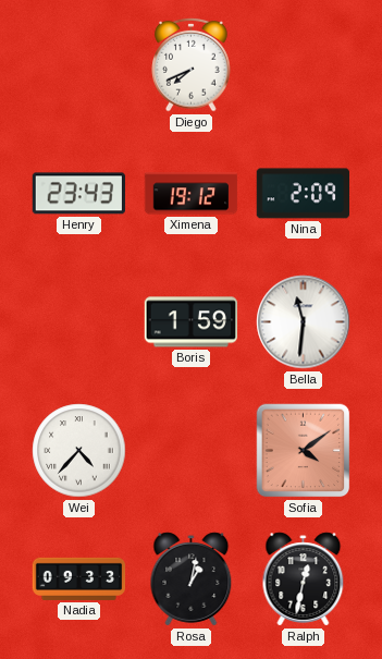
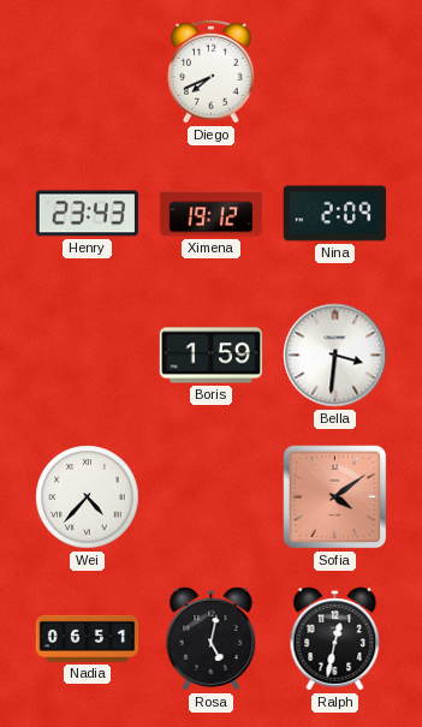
Bella: 11:31 -> 3:31 (335, 356)
Nadia: 09:33 -> 06:51 (88, 638)
Rosa: 1:02 -> 5:02 (212, 639)
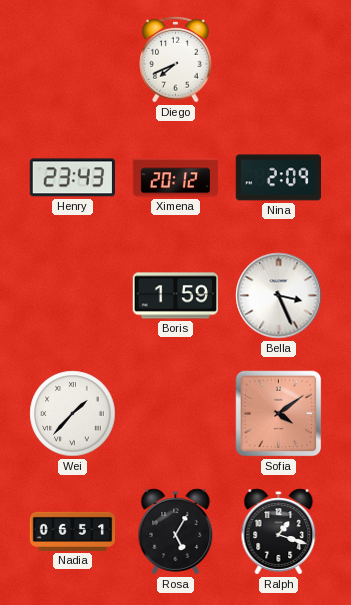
Ximena: 19:12 -> 20:12 (176, 178)
Bella: 3:31 -> 3:26 (279, 296)
Wei: 4:37 -> 1:37 (73, 414)
Rosa: 5:02 -> 5:05 (176, 532)
Ralph: 12:32 -> 1:18 (279, 532)
